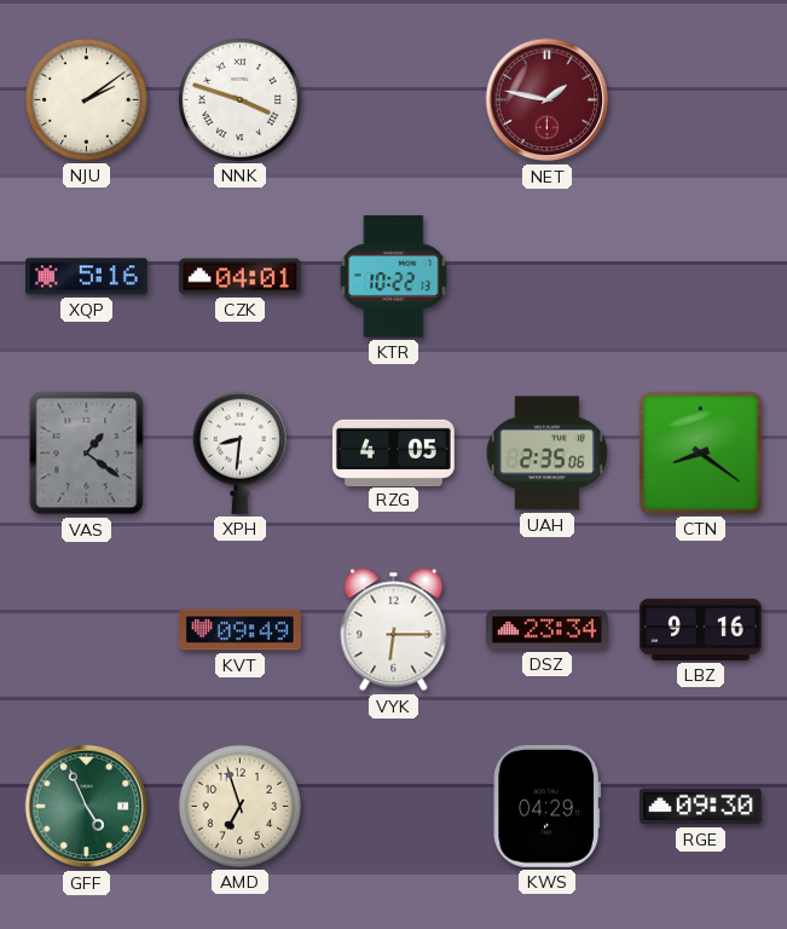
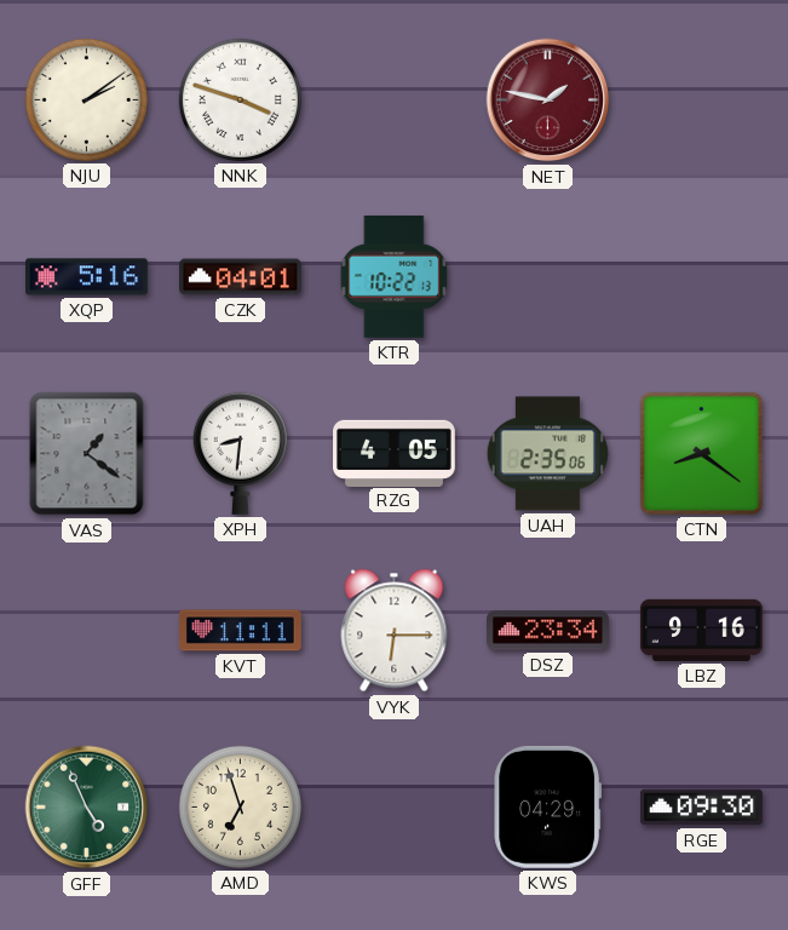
KVT: 09:49 -> 11:11 (240, 631)
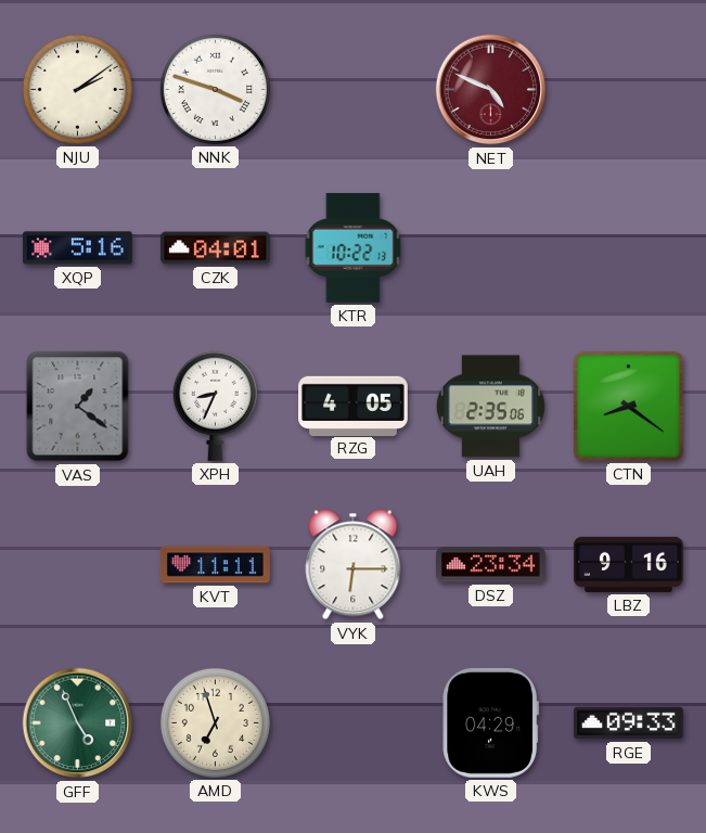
NET: 1:47 -> 4:49 (491, 90)
XPH: 8:31 -> 8:34 (215, 406)
RGE: 09:30 -> 09:33 (628, 723)
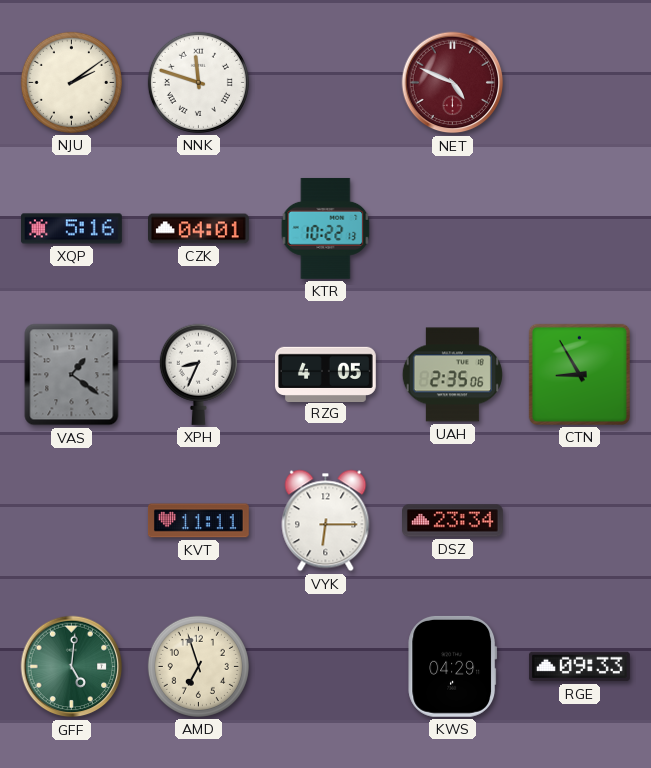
NNK: 3:48 -> 11:48 (198, 82)
CTN: 8:21 -> 8:55 (579, 374)
LBZ: 9:16 -> none (628, 564)
GFF: 4:56 -> 5:01 (72, 667)
